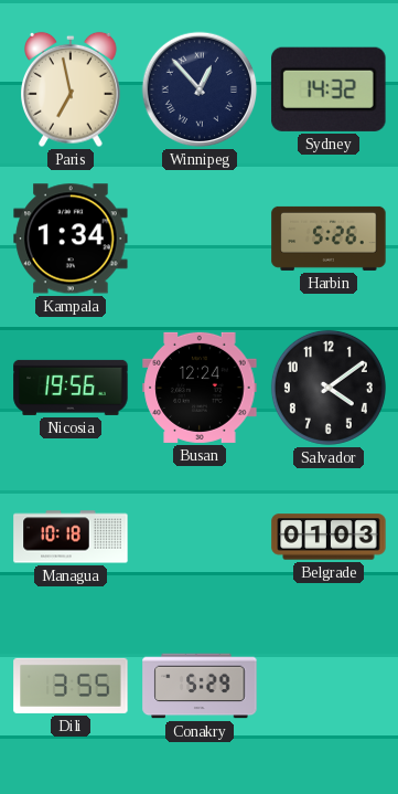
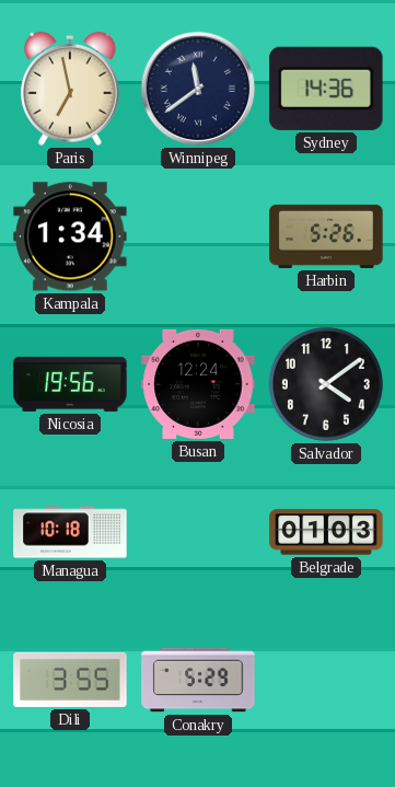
Winnipeg: 12:53 -> 11:39 (198, 89)
Sydney: 14:32 -> 14:36 (326, 89)
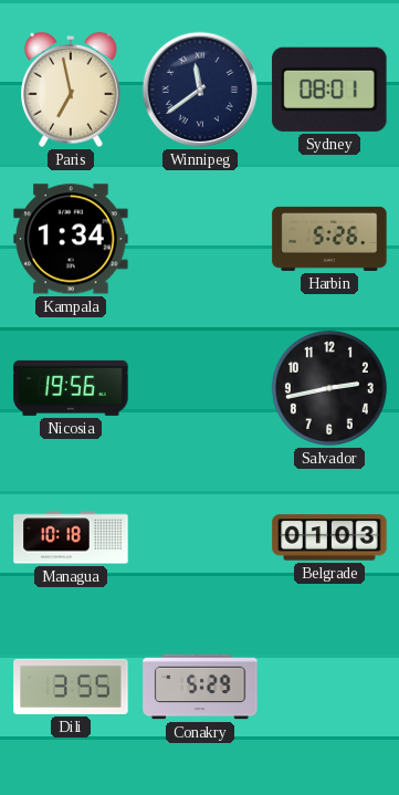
Sydney: 14:36 -> 08:01 (329, 90)
Busan: 12:24 -> none (198, 384)
Salvador: 4:09 -> 2:43 (329, 388)
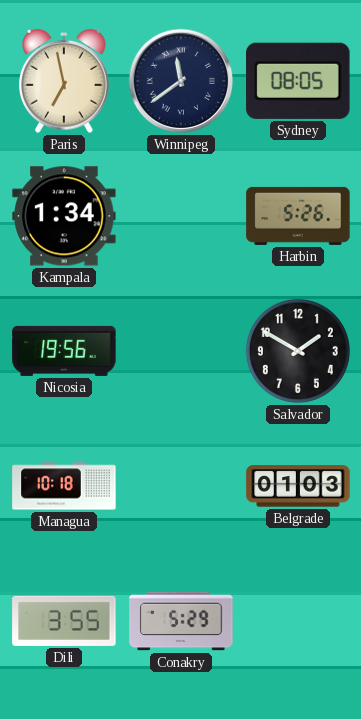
Sydney: 08:01 -> 08:05 (298, 81)
Salvador: 2:43 -> 1:50 (298, 351)
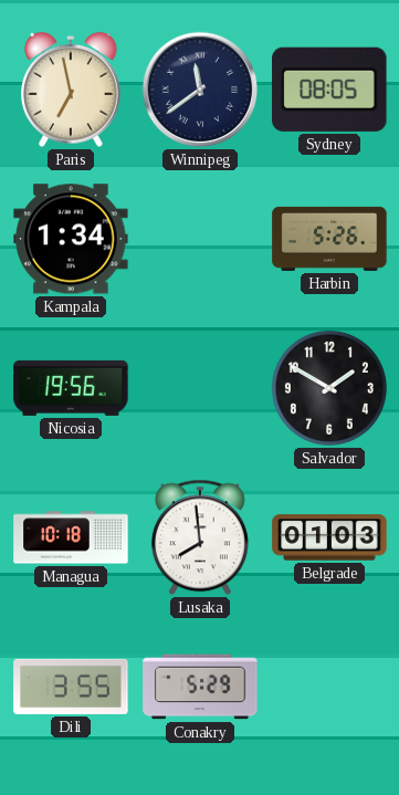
Lusaka: none -> 7:59 (200, 537)
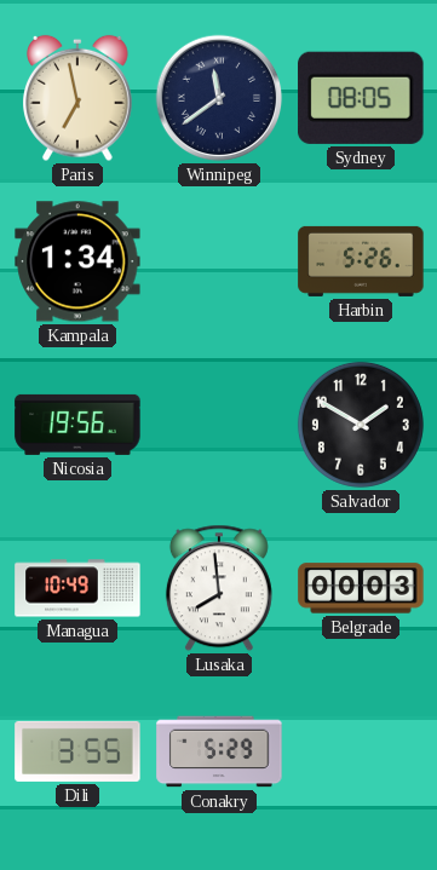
Managua: 10:18 -> 10:49 (77, 588)
Belgrade: 01:03 -> 00:03 (361, 588)
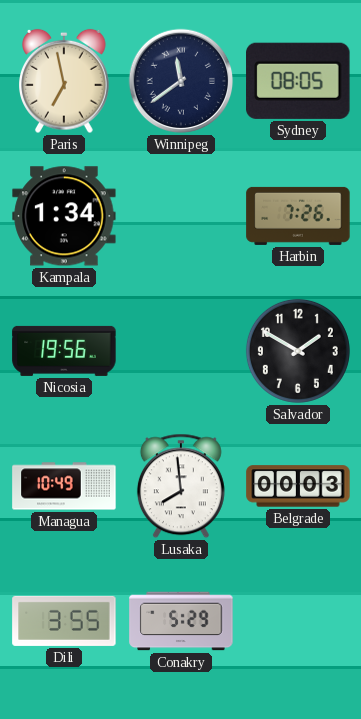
Harbin: 5:26 -> 7:26 (298, 216)
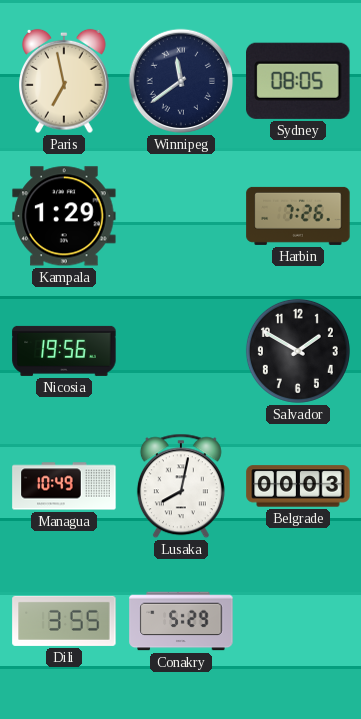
Kampala: 1:34 -> 1:29 (64, 216)
Lusaka: 7:59 -> 8:02 (181, 486)
